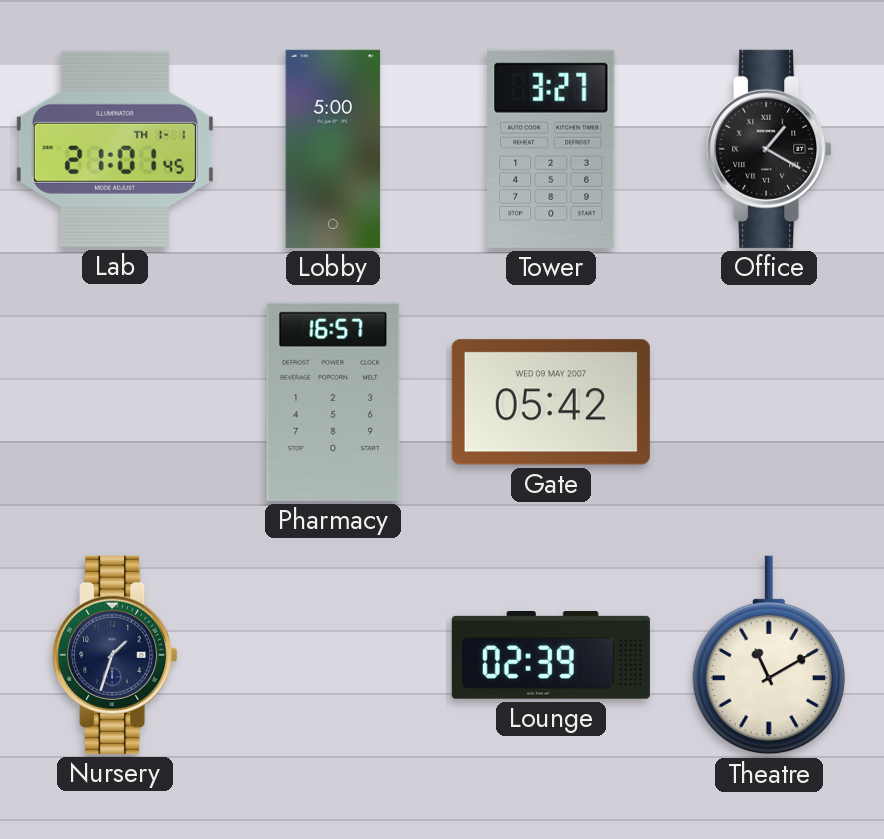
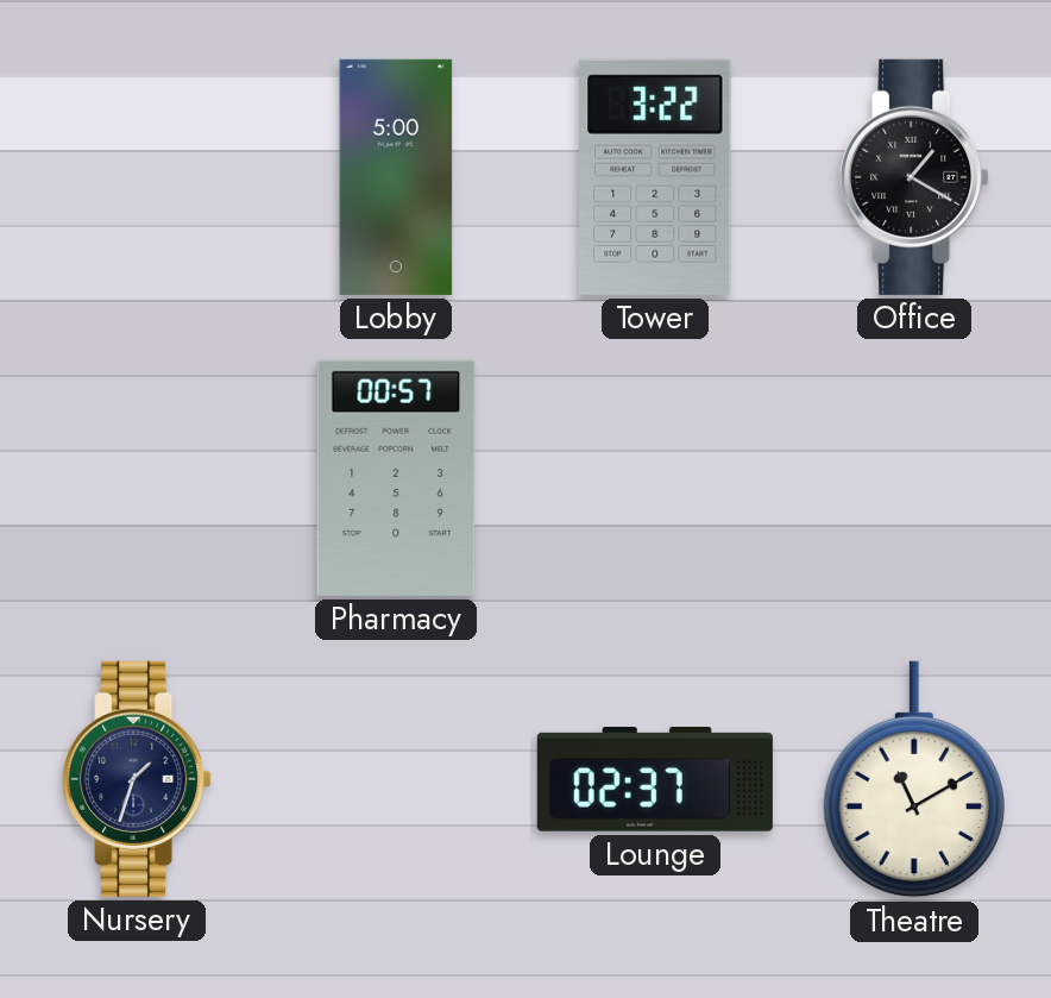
Lab: 21:01 -> none (115, 149)
Tower: 3:27 -> 3:22 (655, 177)
Pharmacy: 16:57 -> 00:57 (396, 478)
Gate: 05:42 -> none (551, 402)
Lounge: 02:39 -> 02:37 (655, 780)
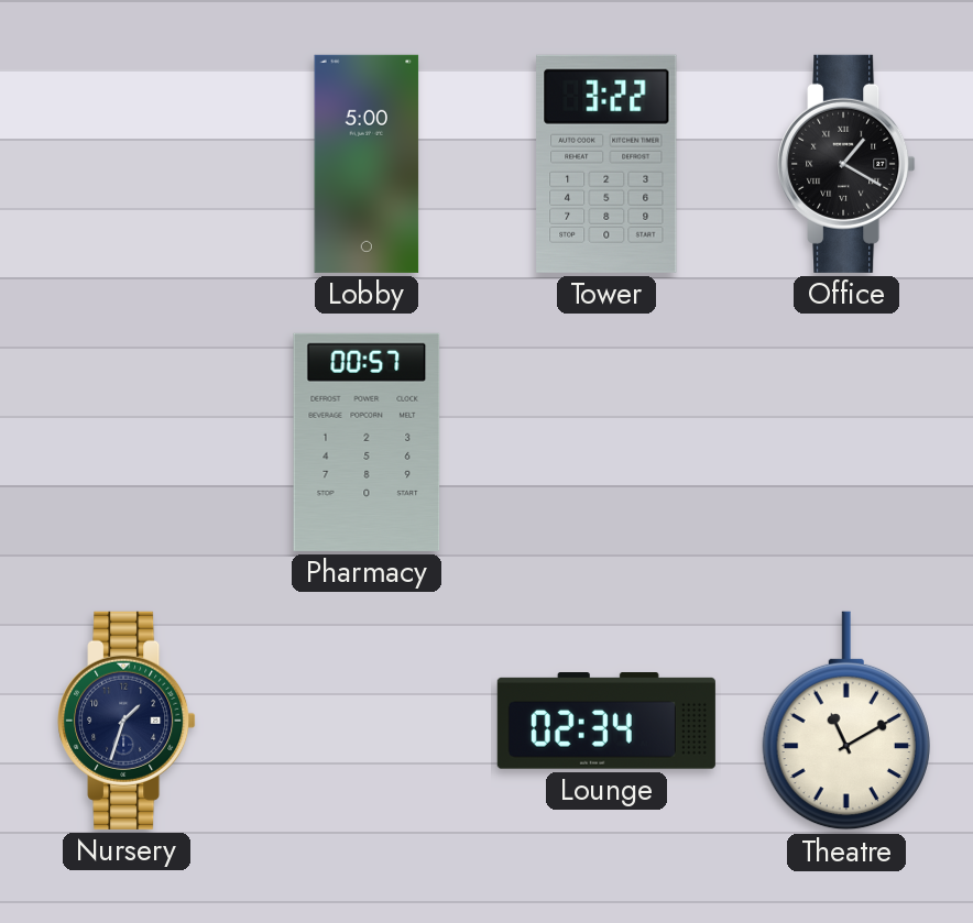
Lounge: 02:37 -> 02:34 (606, 722)
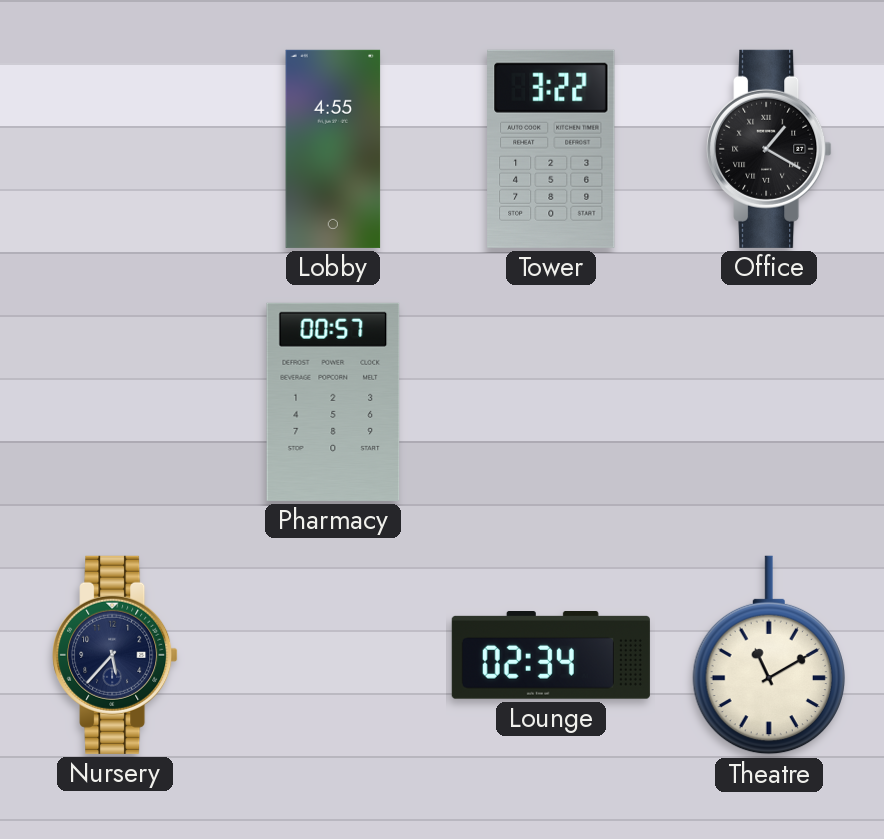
Lobby: 5:00 -> 4:55 (333, 149)
Nursery: 1:33 -> 5:37 (115, 655)
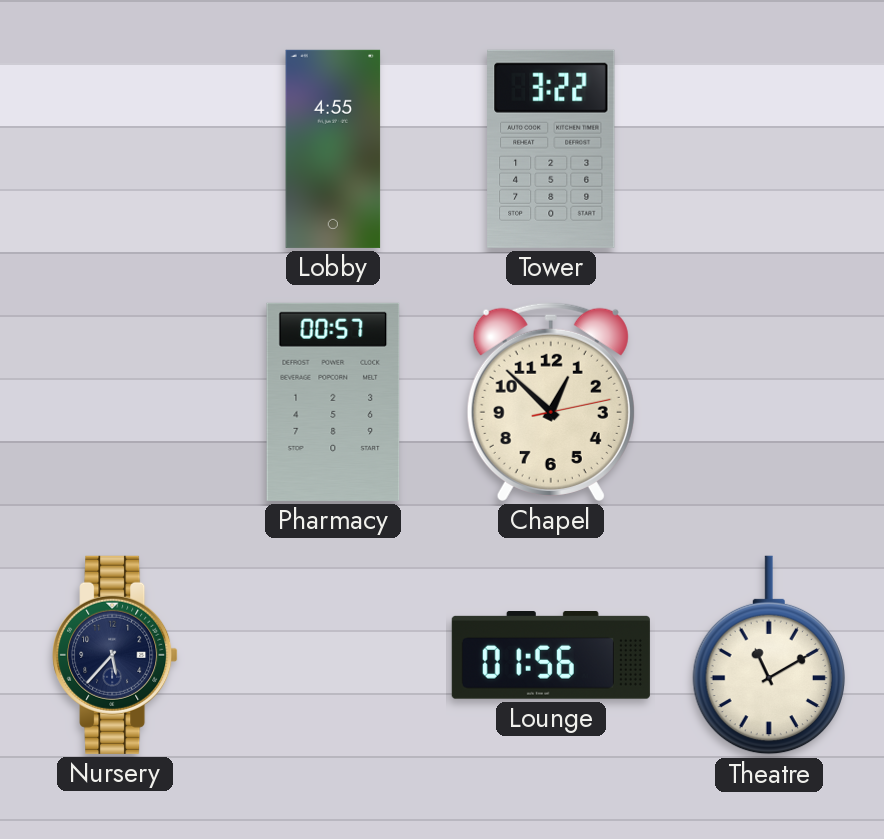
Office: 1:20 -> none (769, 149)
Chapel: none -> 12:52 (551, 401)
Lounge: 02:34 -> 01:56 (551, 656)
